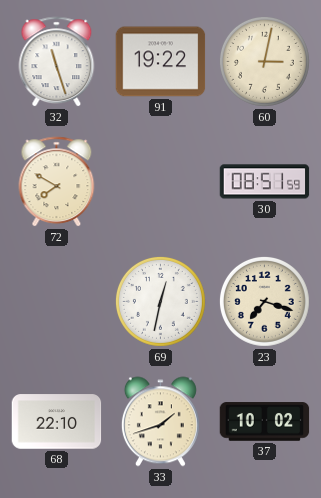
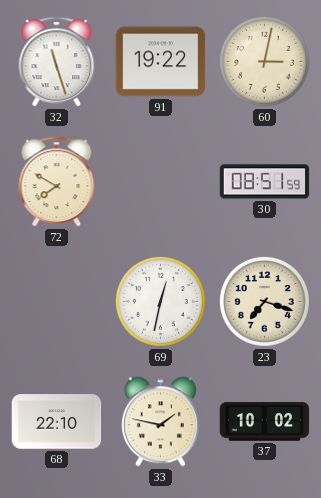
33: 1:42 -> 1:47 (160, 422)
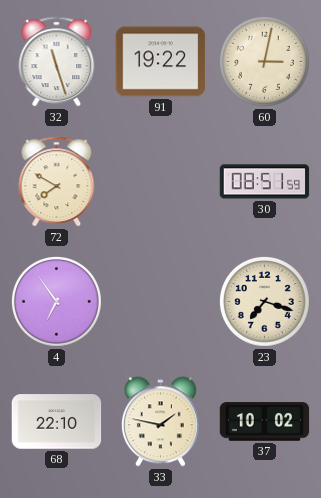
4: none -> 6:54 (56, 301)
69: 12:32 -> none (160, 301)
